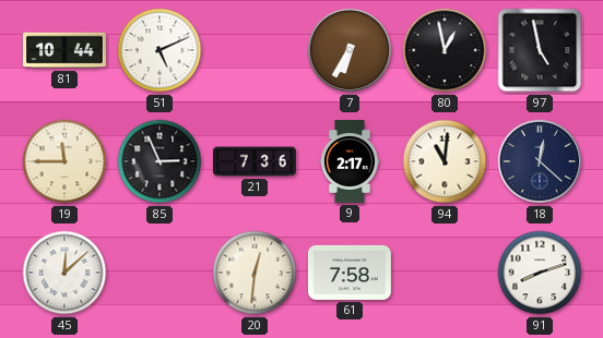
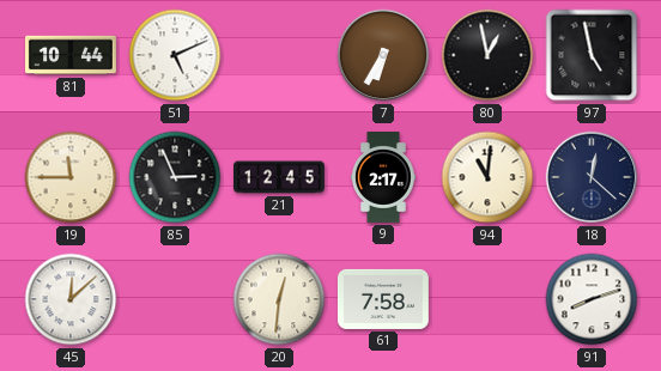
21: 7:36 -> 12:45 (280, 177)
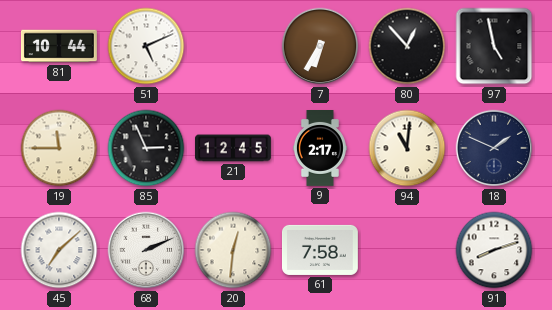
80: 12:58 -> 12:53 (407, 46)
18: 12:22 -> 1:49 (494, 148)
45: 12:08 -> 7:08 (59, 250)
68: none -> 2:11 (146, 250)
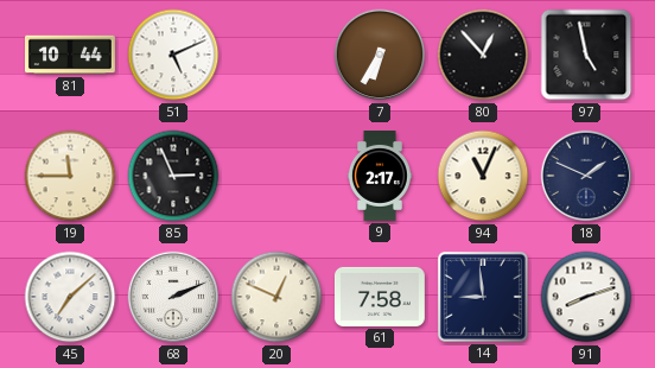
21: 12:45 -> none (234, 148)
94: 11:01 -> 11:04 (483, 176)
20: 12:31 -> 12:49 (276, 297)
14: none -> 8:59 (483, 297)
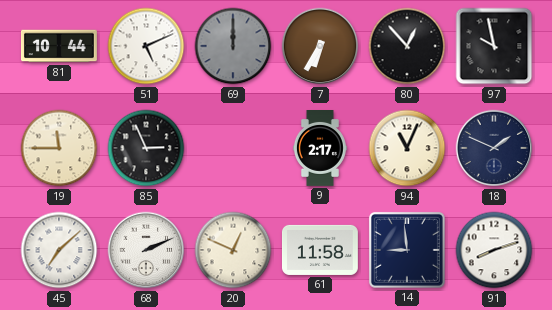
69: none -> 12:00 (233, 46)
97: 4:58 -> 9:58 (494, 46)
61: 7:58 -> 11:58 (320, 250)
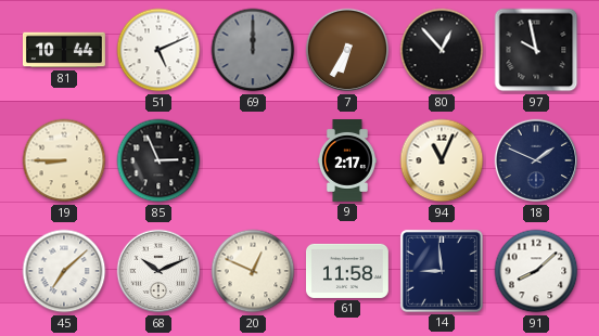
19: 11:45 -> 8:45 (64, 160)
68: 2:11 -> 10:11 (158, 271)
91: 8:12 -> 8:08 (536, 271)
